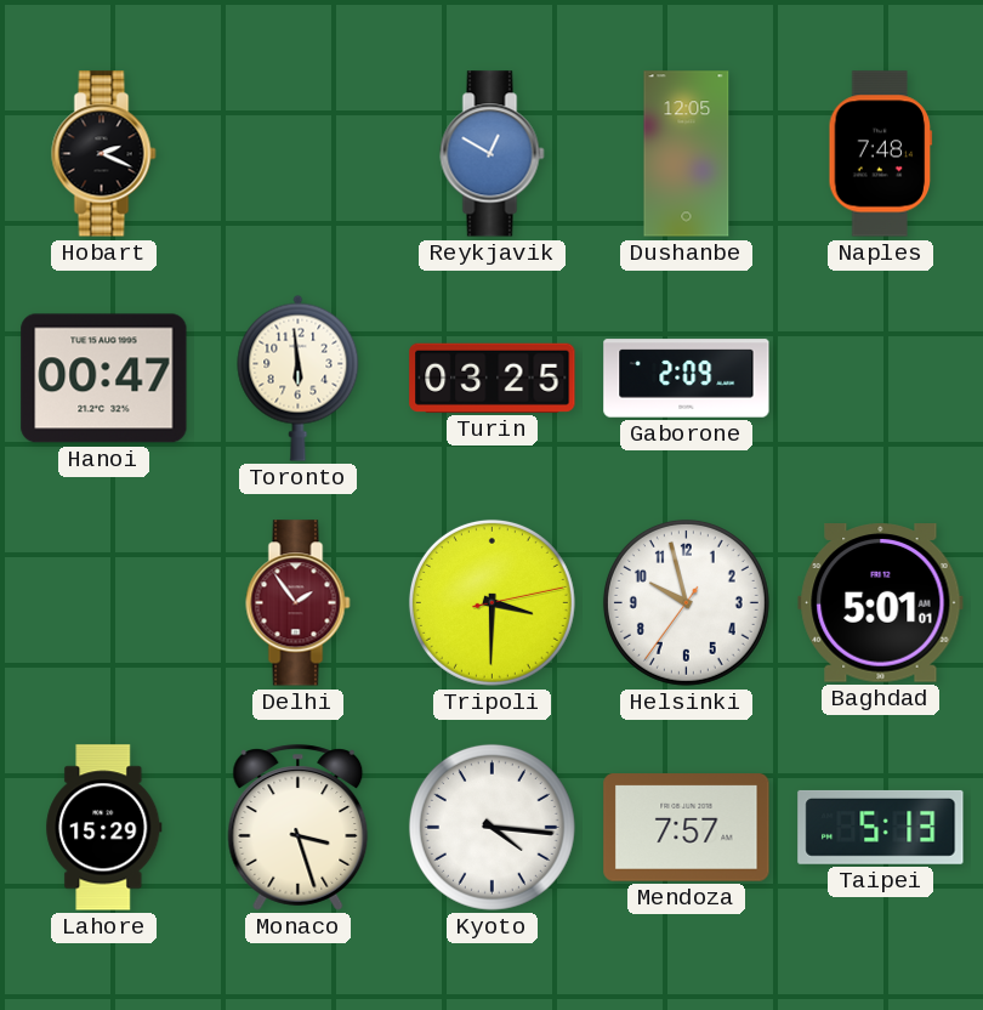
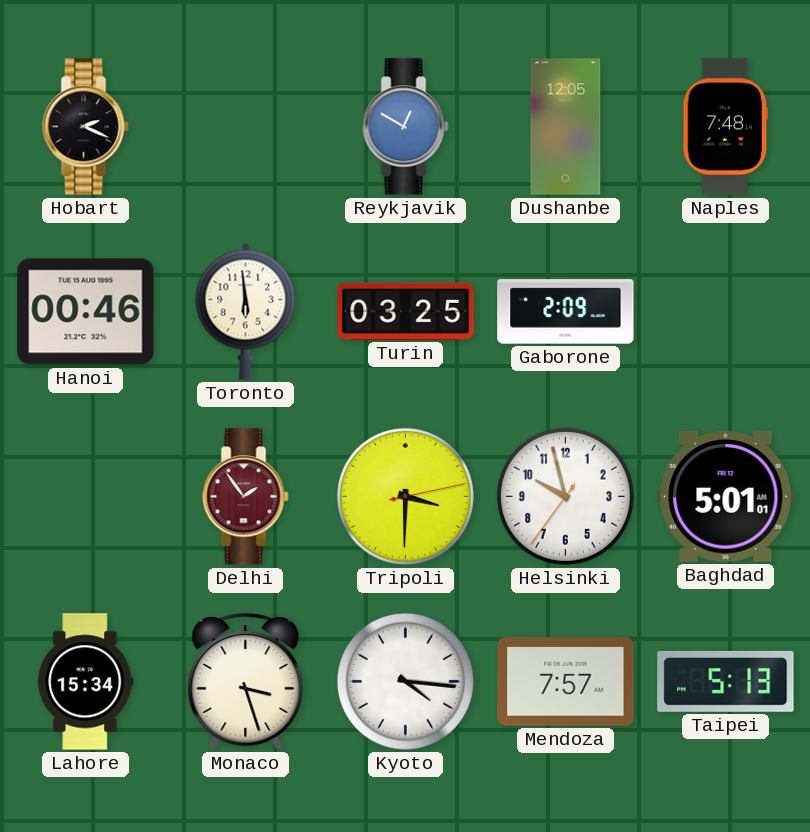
Hanoi: 00:47 -> 00:46 (86, 312)
Lahore: 15:29 -> 15:34 (86, 682)
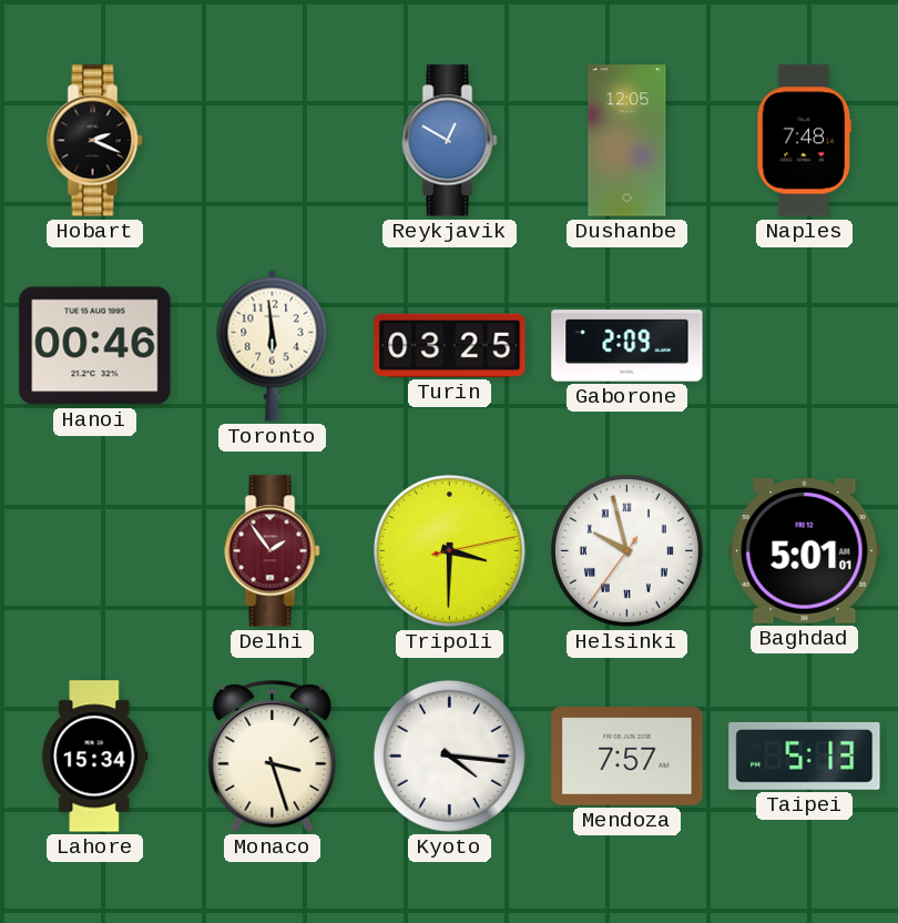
Helsinki numerals: Arabic -> Roman (626, 550)
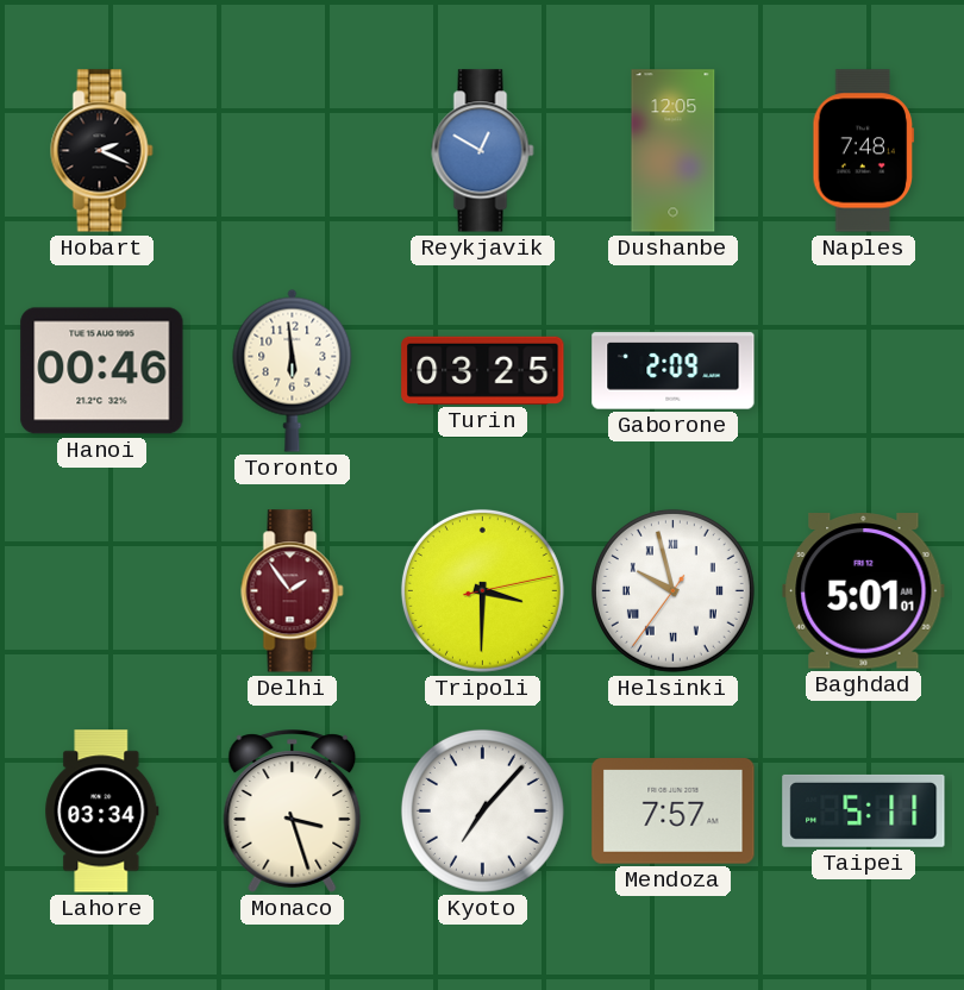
Lahore: 15:34 -> 03:34 (102, 812)
Kyoto: 4:16 -> 7:07 (482, 810)
Taipei: 5:13 -> 5:11 (864, 810)
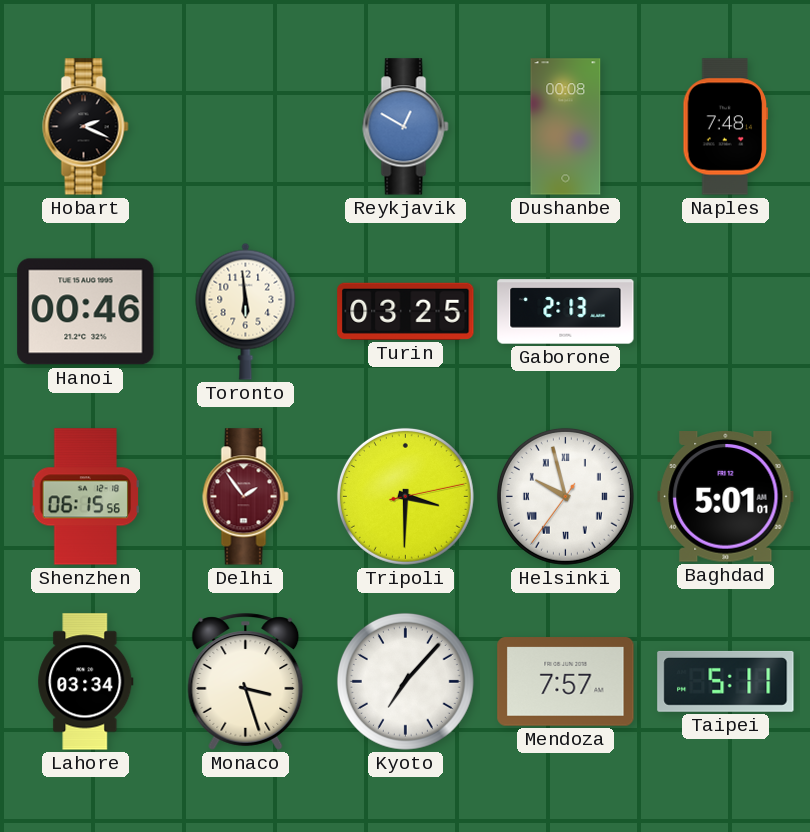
Dushanbe: 12:05 -> 00:08 (566, 127)
Gaborone: 2:09 -> 2:13 (566, 312)
Shenzhen: none -> 06:15 (86, 497)
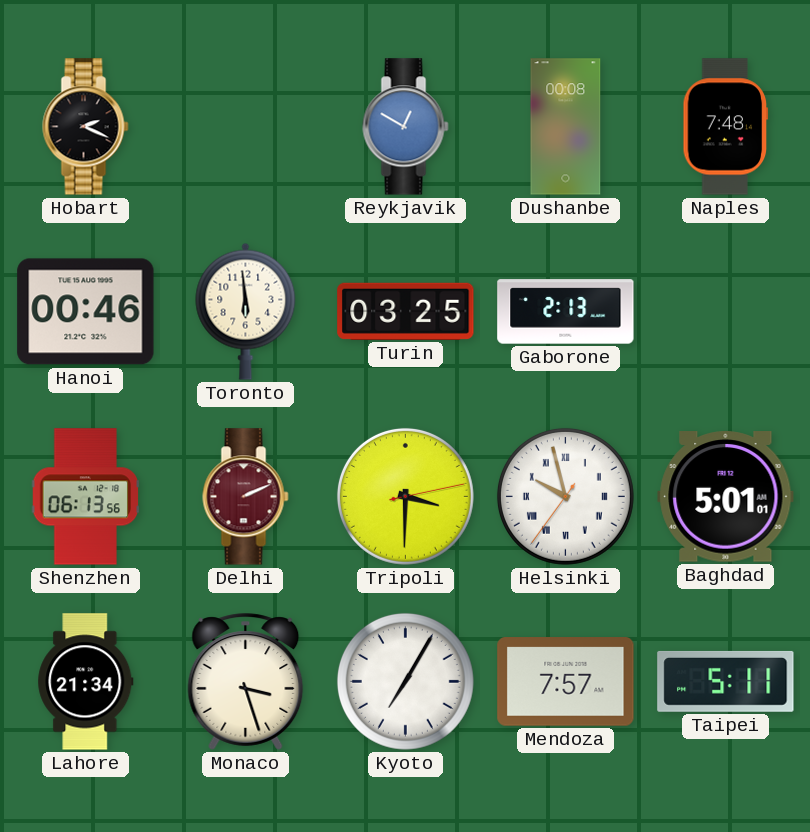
Shenzhen: 06:15 -> 06:13 (86, 497)
Delhi: 1:54 -> 2:11 (246, 497)
Lahore: 03:34 -> 21:34 (86, 682)
Kyoto: 7:07 -> 7:05 (405, 681)
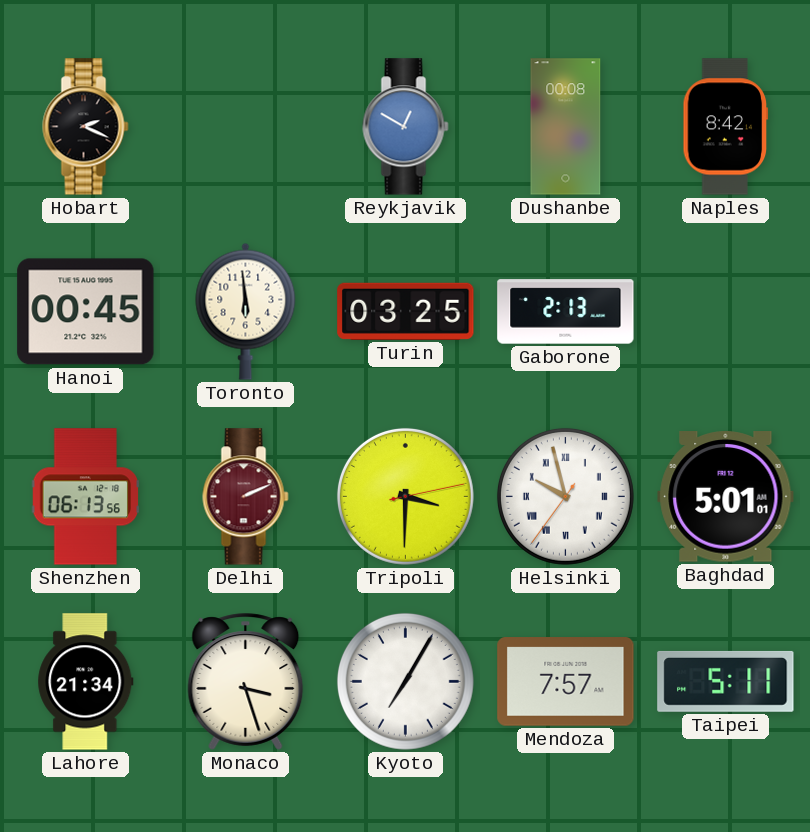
Naples: 7:48 -> 8:42 (726, 127)
Hanoi: 00:46 -> 00:45 (86, 312)
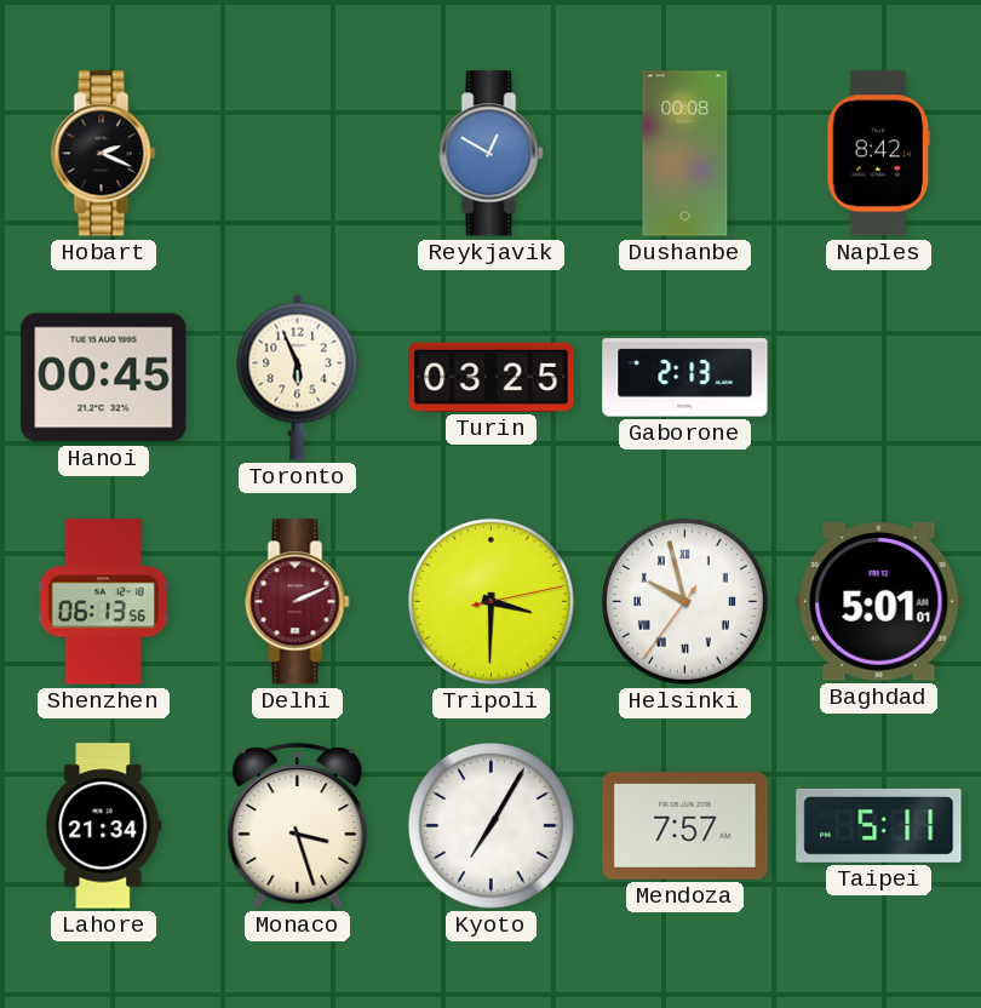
Toronto: 5:59 -> 5:56 (298, 377)
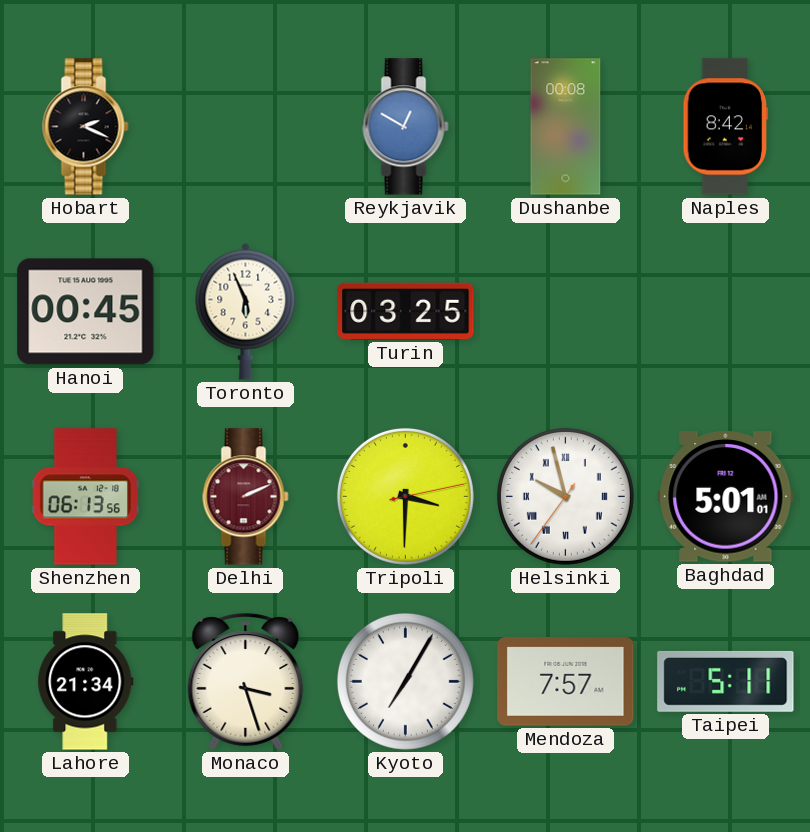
Gaborone: 2:13 -> none (685, 378)
